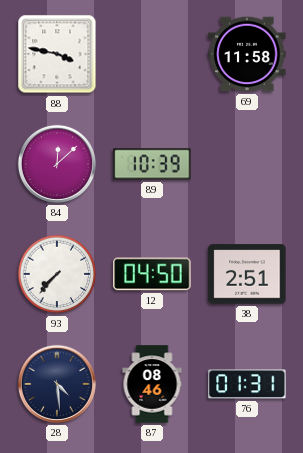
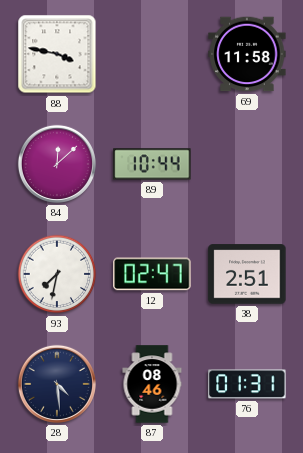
89: 10:39 -> 10:44 (152, 164)
93: 7:37 -> 7:32 (57, 274)
12: 04:50 -> 02:47 (152, 274)
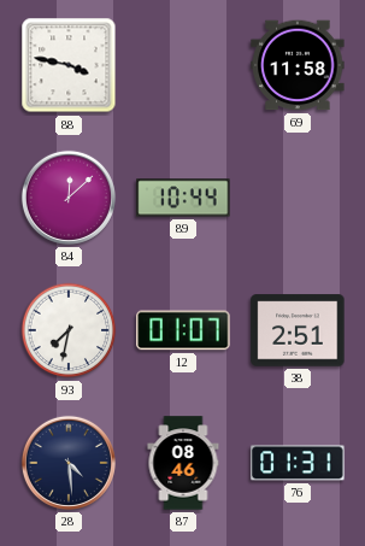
12: 02:47 -> 01:07 (183, 330)
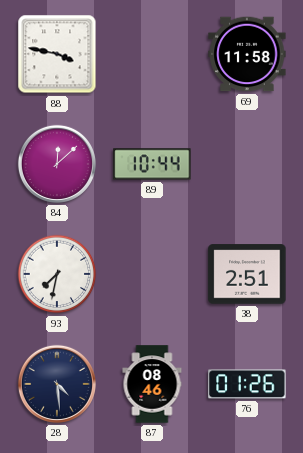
12: 01:07 -> none (183, 330)
76: 01:31 -> 01:26 (247, 384)
